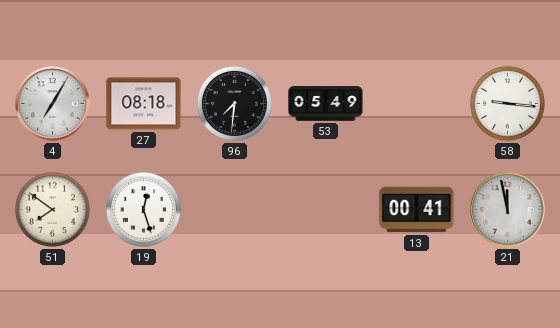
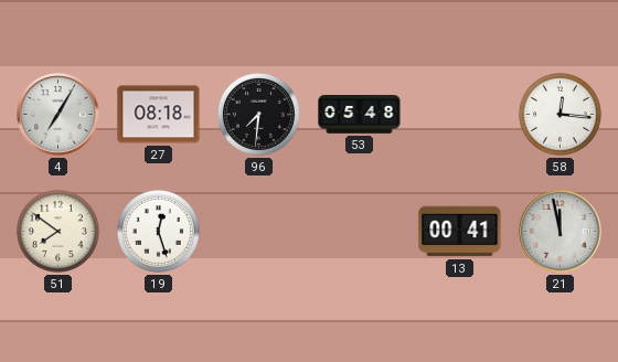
53: 05:49 -> 05:48 (360, 115)
58: 9:16 -> 12:16 (561, 115)
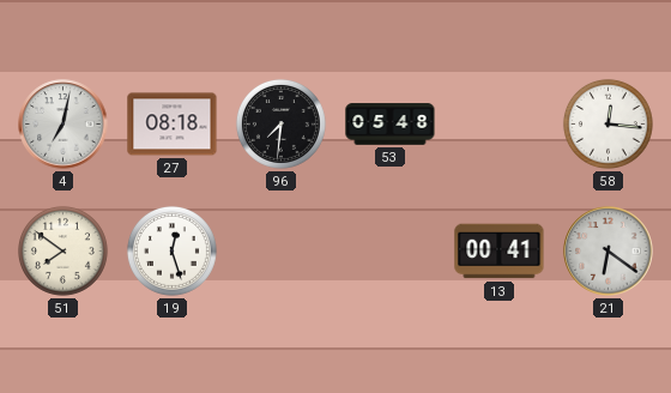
4: 7:05 -> 7:02 (64, 125)
21: 11:58 -> 6:21 (609, 252)
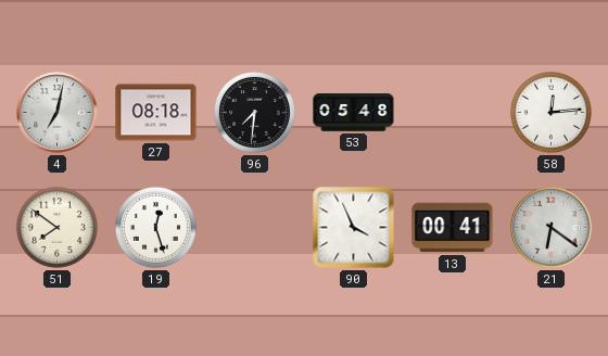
58: 12:16 -> 12:14 (552, 113)
90: none -> 3:56 (354, 228)
